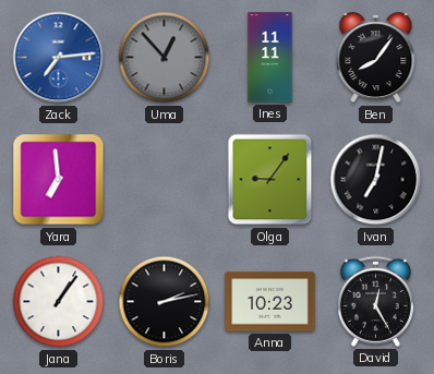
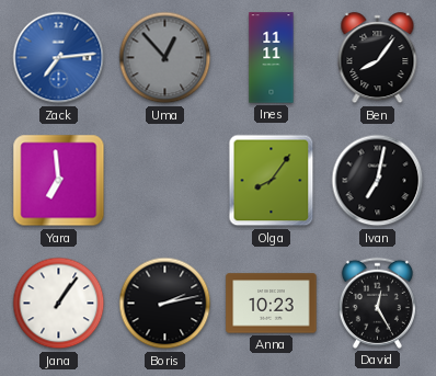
Olga: 9:06 -> 8:06 (272, 181)
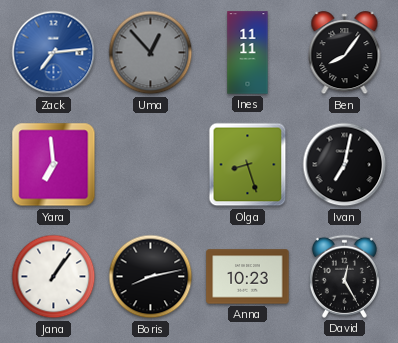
Olga: 8:06 -> 8:27 (248, 165)
Boris: 2:13 -> 8:13 (151, 277)
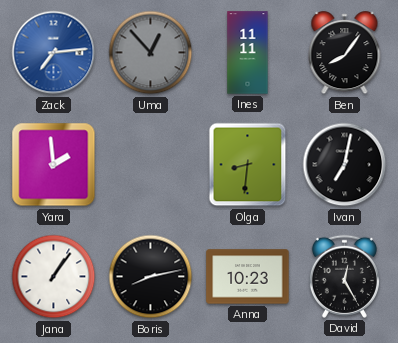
Yara: 6:59 -> 1:59 (54, 165)
Olga: 8:27 -> 8:31 (248, 165)
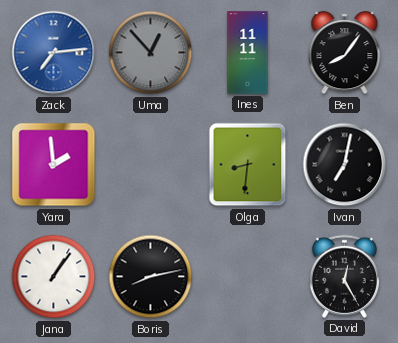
Anna: 10:23 -> none (248, 277)
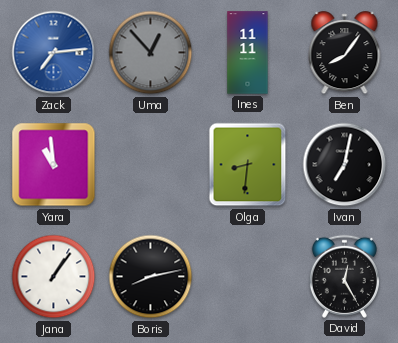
Yara: 1:59 -> 10:59 (54, 165)
